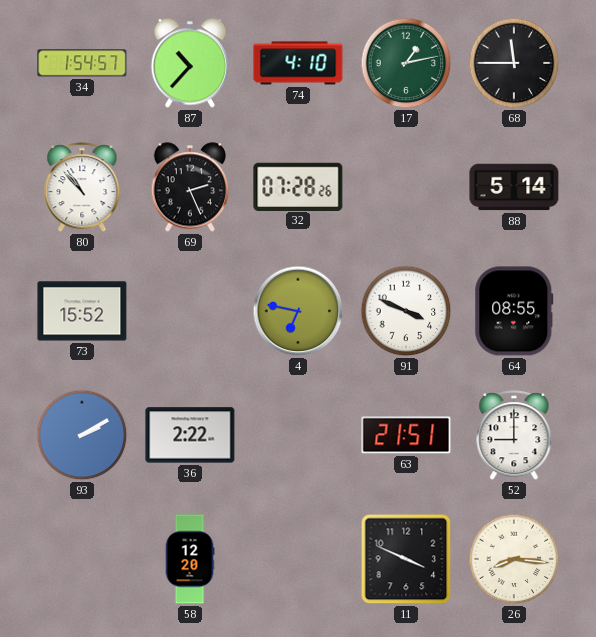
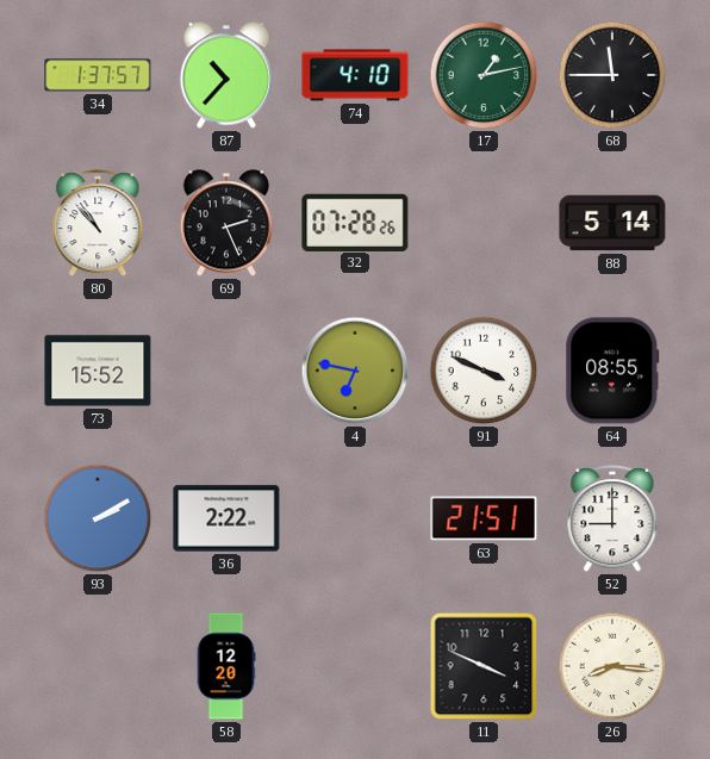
34: 1:54 -> 1:37 (98, 75)
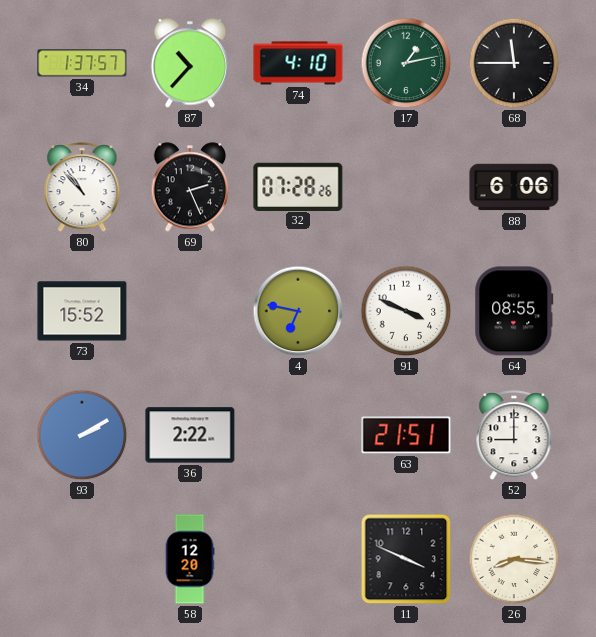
88: 5:14 -> 6:06 (514, 187)
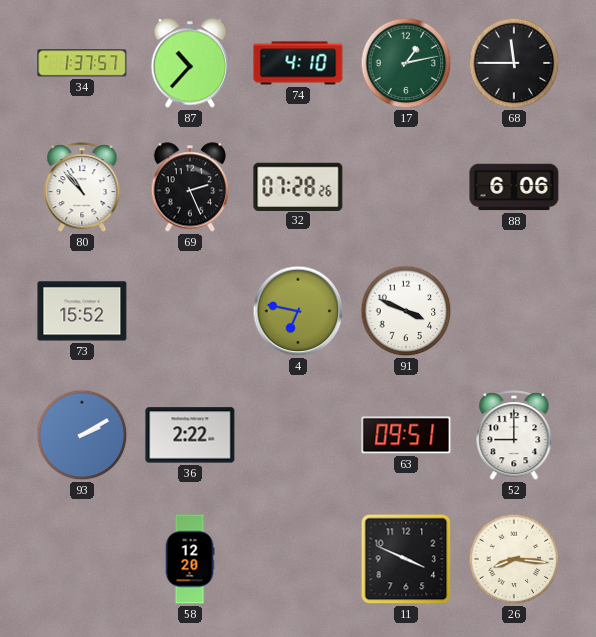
64: 08:55 -> none (514, 311)
63: 21:51 -> 09:51 (406, 435)
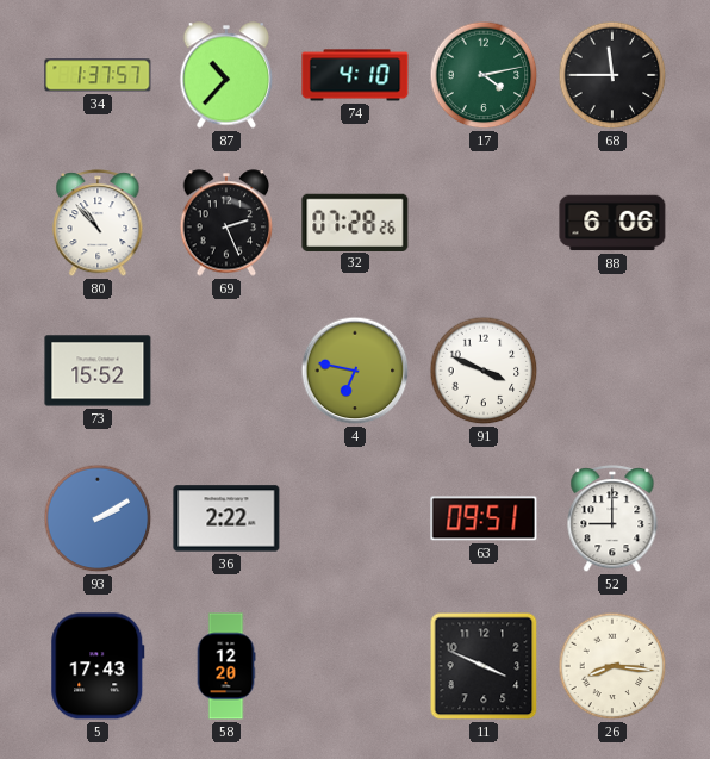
17: 1:13 -> 4:13 (484, 75)
5: none -> 17:43 (98, 666)
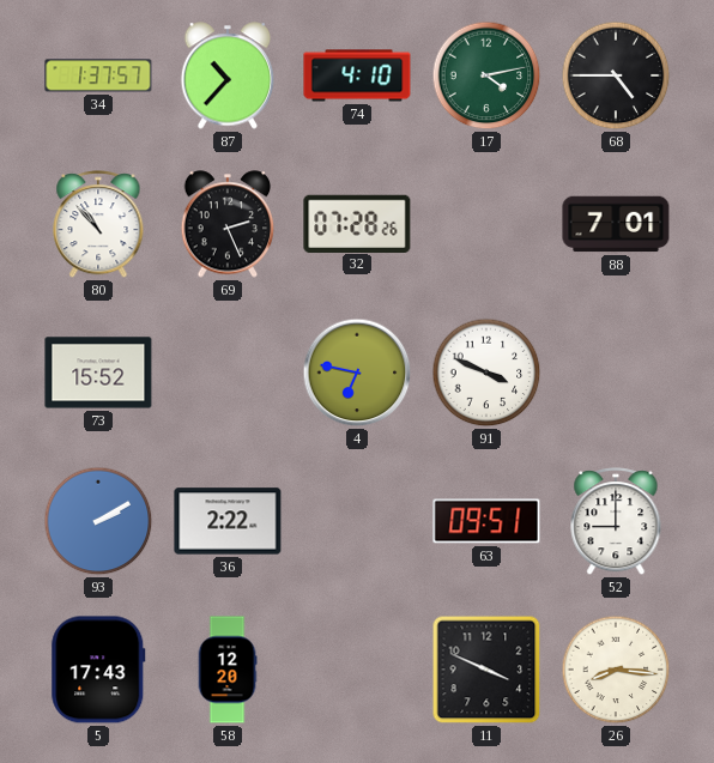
68: 11:45 -> 4:45 (616, 75)
88: 6:06 -> 7:01 (616, 224)
